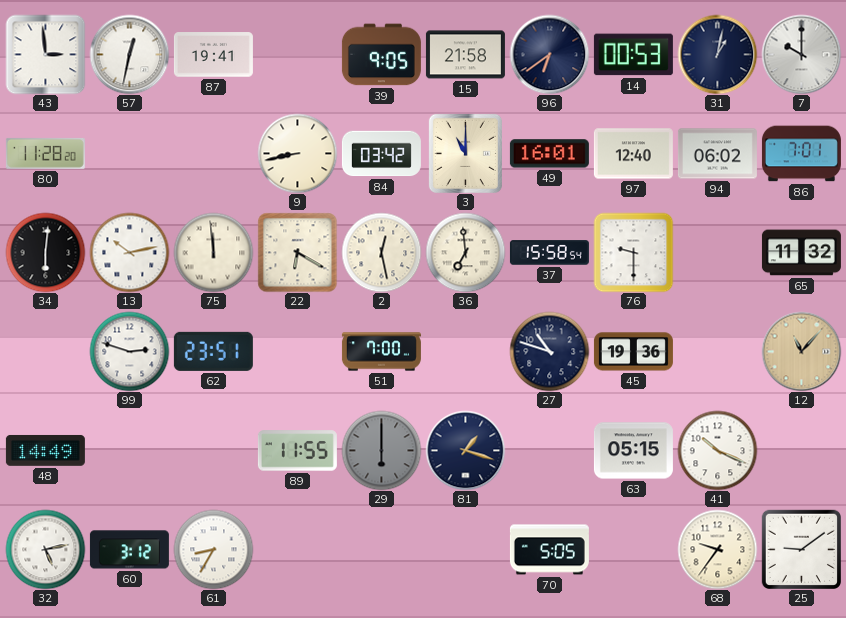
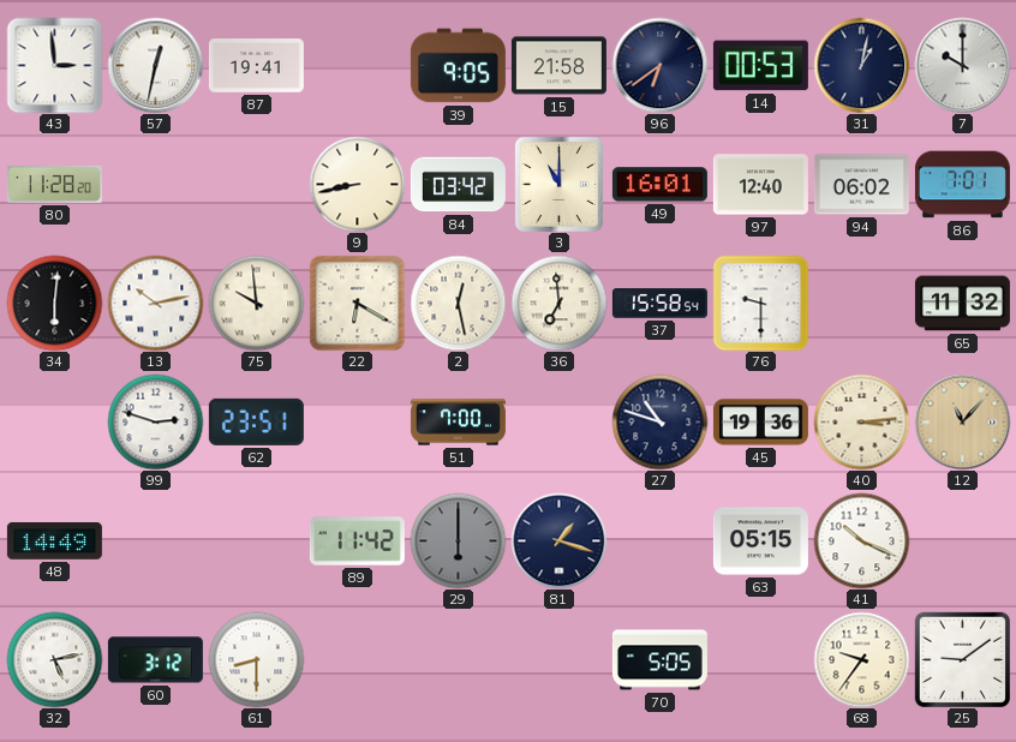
75: 11:59 -> 9:59 (256, 303)
40: none -> 3:14 (861, 421)
89: 11:55 -> 11:42 (357, 541)
61: 8:35 -> 8:30 (256, 659)
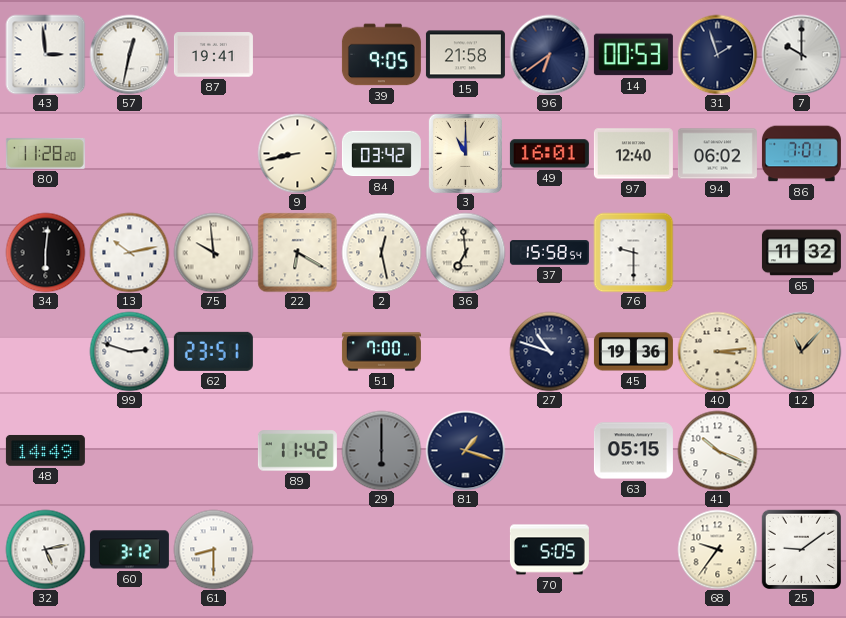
31: 1:02 -> 1:57 (717, 54)
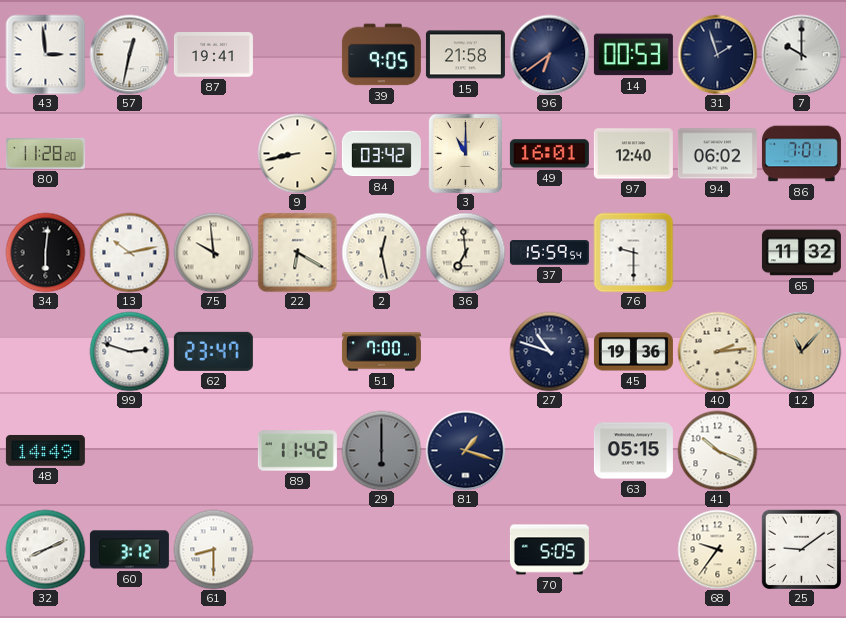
37: 15:58 -> 15:59 (549, 253)
62: 23:51 -> 23:47 (213, 351)
40: 3:14 -> 2:14 (717, 351)
32: 5:13 -> 8:11 (45, 549)
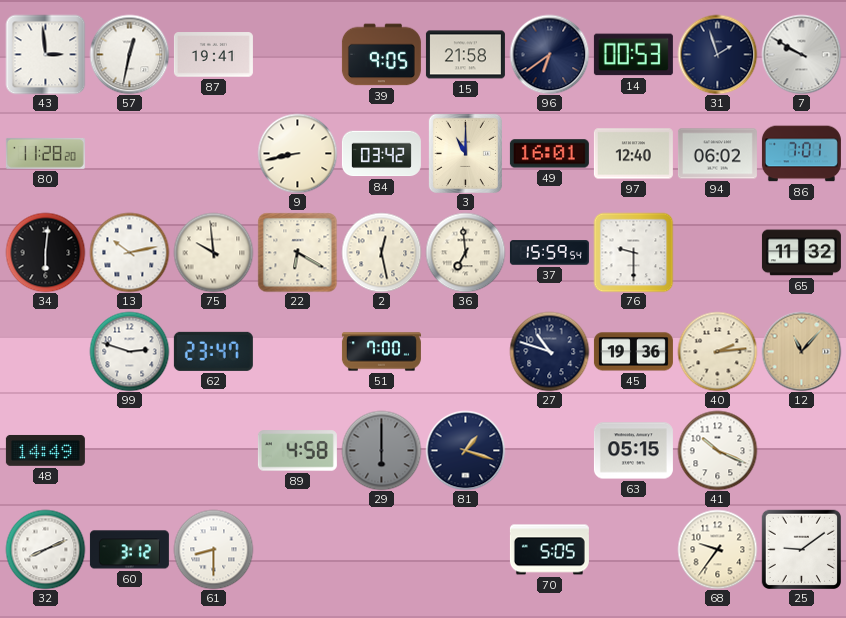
7: 10:00 -> 9:50 (801, 54)
89: 11:42 -> 4:58 (297, 451)
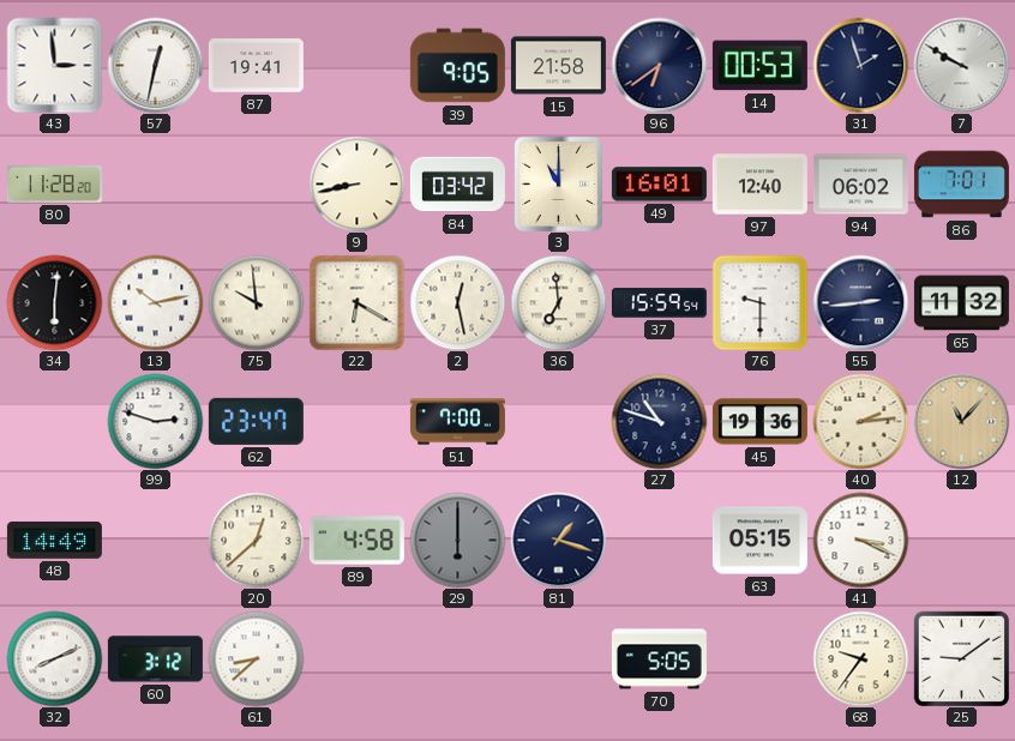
55: none -> 2:44 (860, 302)
20: none -> 12:38 (256, 540)
41: 10:19 -> 3:19 (860, 540)
61: 8:30 -> 8:38 (256, 658)
